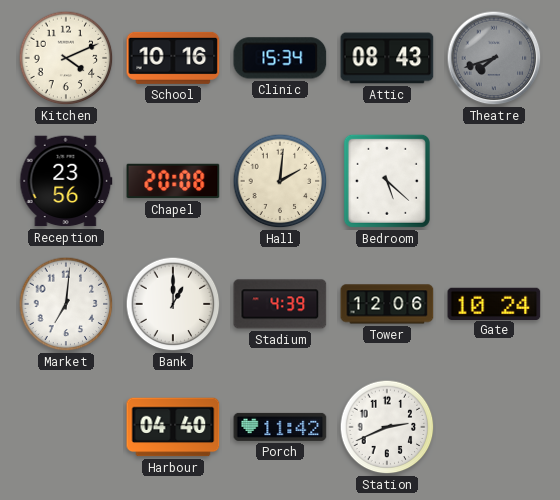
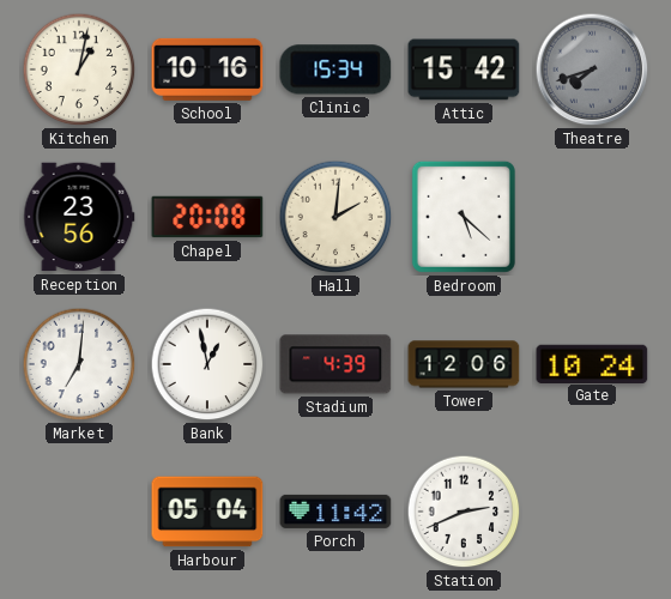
Kitchen: 4:11 -> 1:02 (79, 69)
Attic: 08:43 -> 15:42 (464, 69)
Bank: 1:00 -> 12:58 (207, 364)
Harbour: 04:40 -> 05:04 (207, 512)
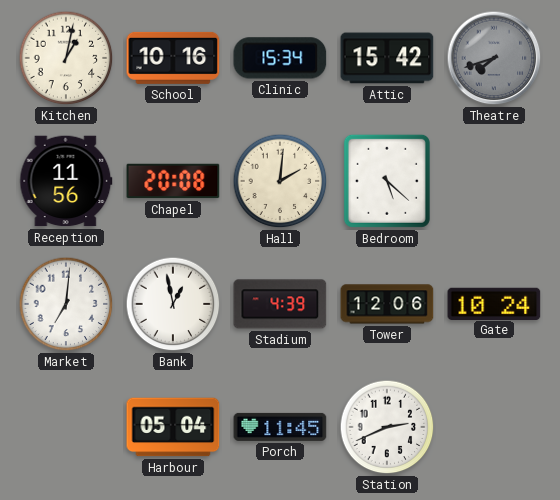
Reception: 23:56 -> 11:56 (66, 181)
Porch: 11:42 -> 11:45 (280, 427)
